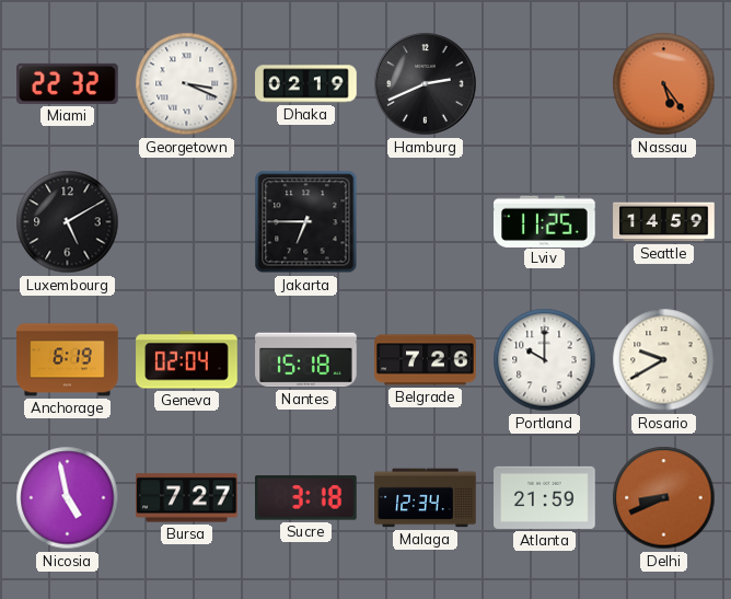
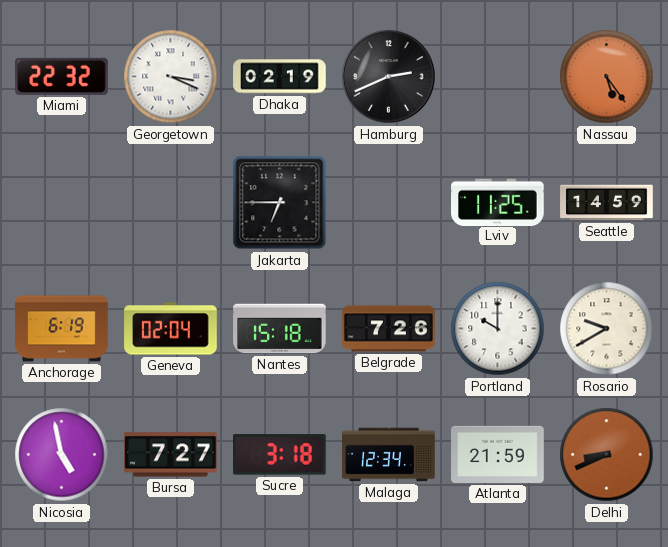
Luxembourg: 5:10 -> none (68, 222)
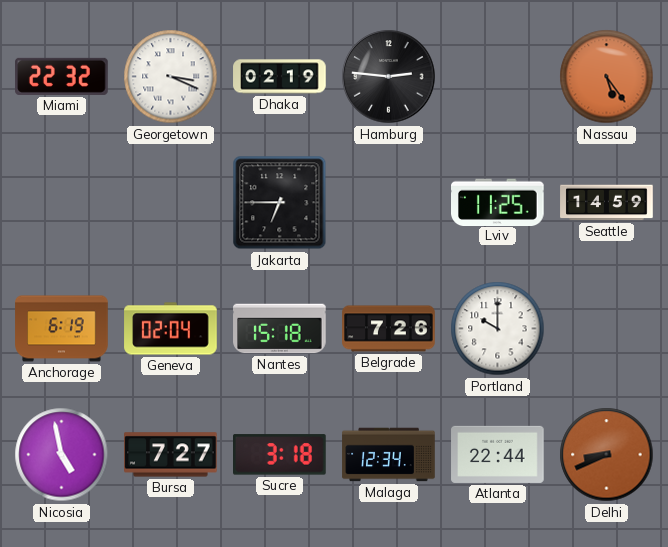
Hamburg: 2:41 -> 2:46 (389, 77)
Rosario: 9:40 -> none (607, 329)
Atlanta: 21:59 -> 22:44 (498, 454)
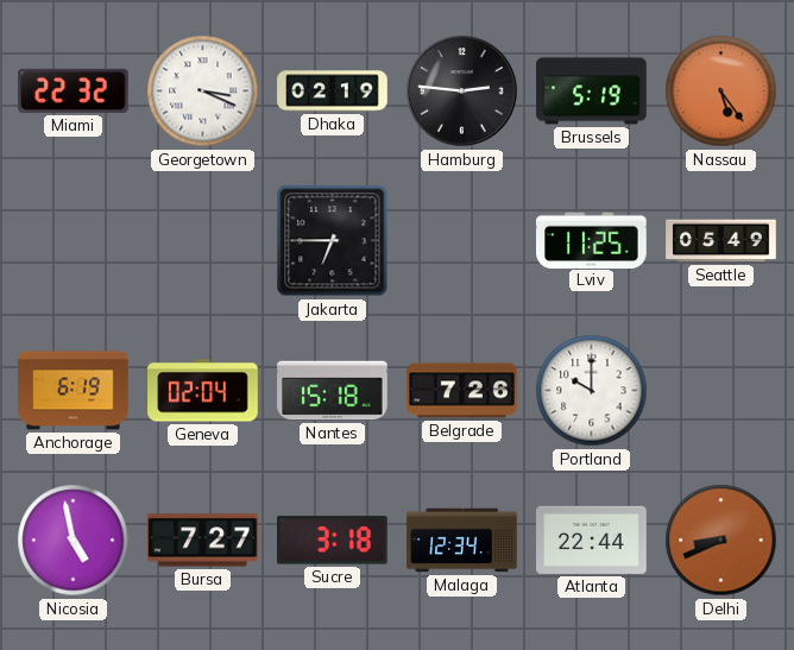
Brussels: none -> 5:19 (592, 91)
Seattle: 14:59 -> 05:49 (721, 241)
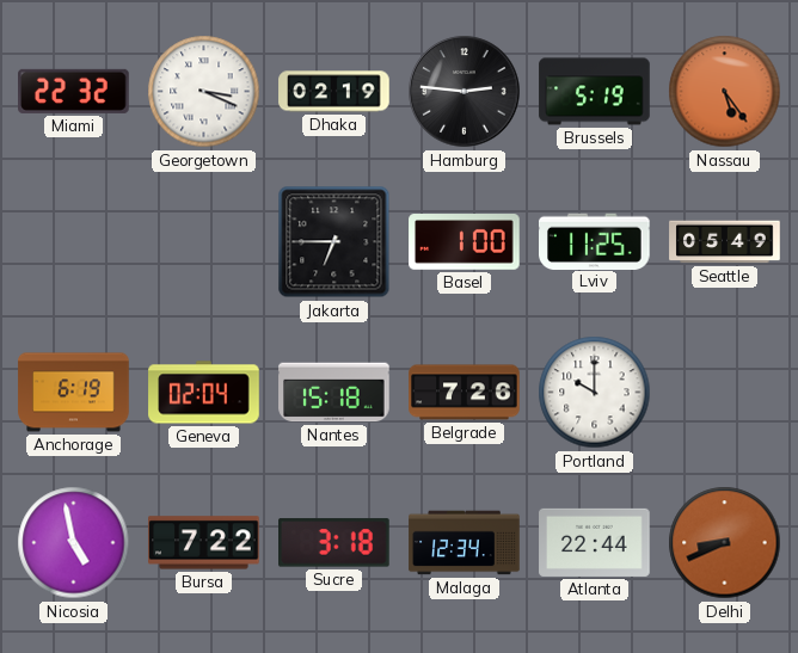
Basel: none -> 1:00 (465, 242)
Bursa: 7:27 -> 7:22 (204, 543)
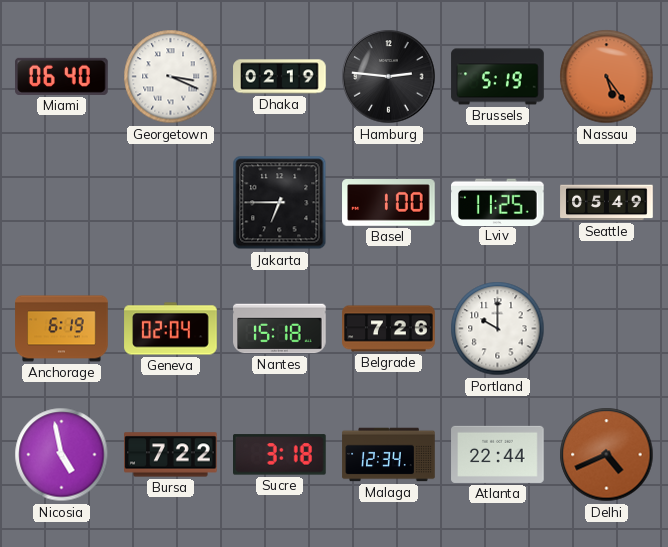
Miami: 22:32 -> 06:40 (62, 76)
Delhi: 8:41 -> 4:41 (607, 455)
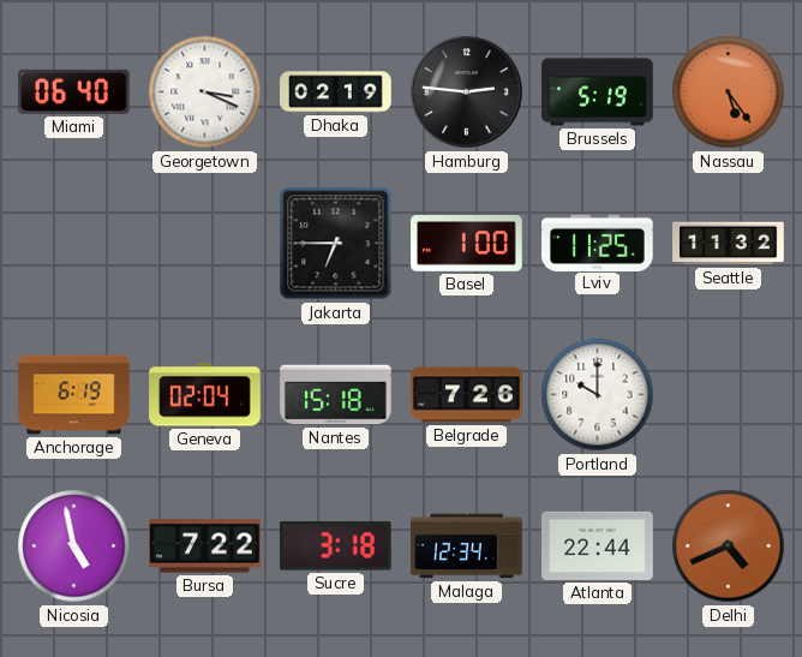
Seattle: 05:49 -> 11:32 (729, 244)
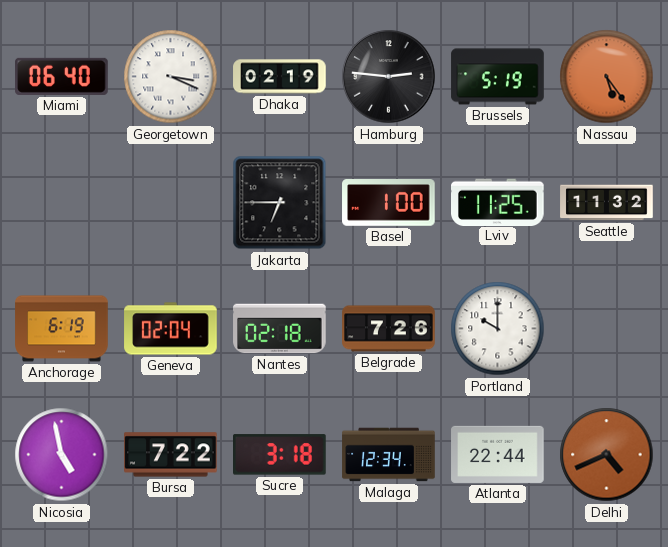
Nantes: 15:18 -> 02:18 (280, 329)
